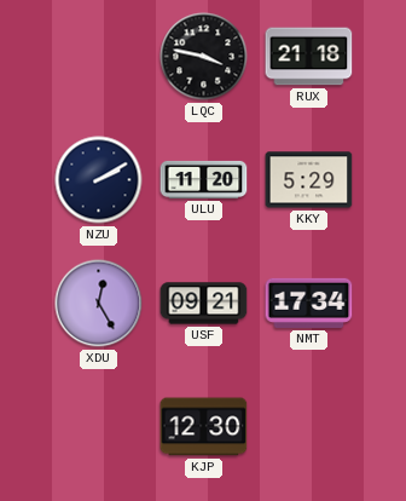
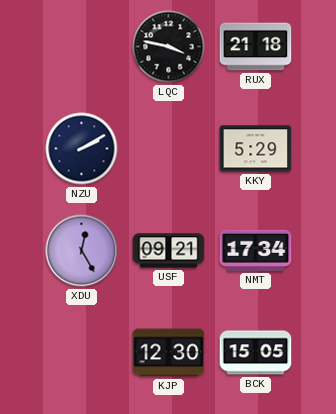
ULU: 11:20 -> none (204, 179)
BCK: none -> 15:05 (256, 353)
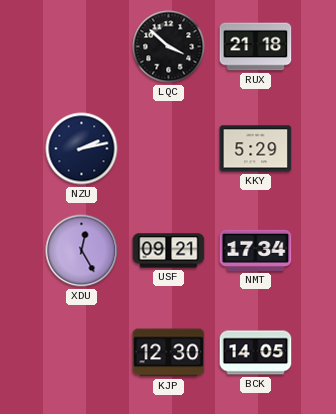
LQC: 3:47 -> 3:52 (169, 47)
NZU: 2:10 -> 2:13 (82, 149)
BCK: 15:05 -> 14:05 (256, 353)
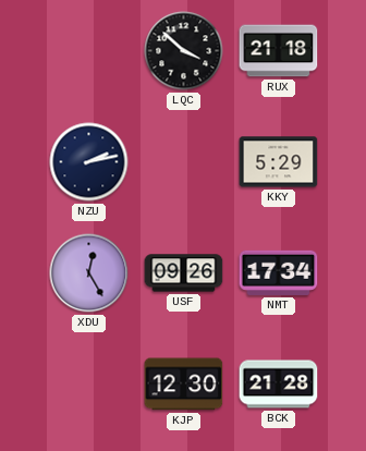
USF: 09:21 -> 09:26 (184, 273)
BCK: 14:05 -> 21:28 (279, 385)
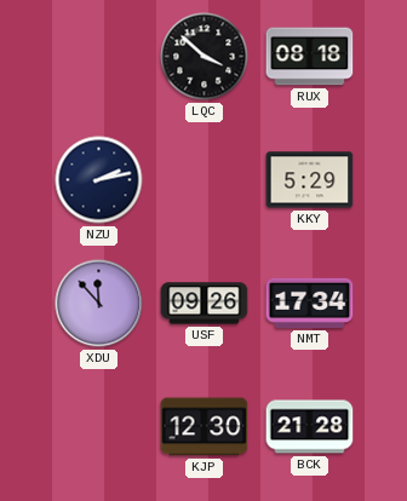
RUX: 21:18 -> 08:18 (310, 57)
XDU: 12:25 -> 11:53 (99, 304)
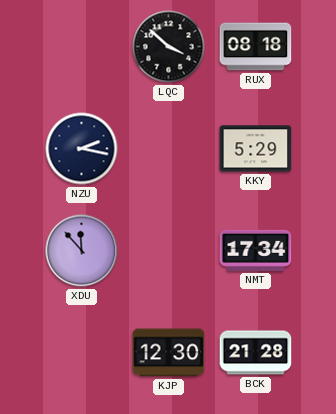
NZU: 2:13 -> 2:17 (82, 149)
USF: 09:26 -> none (205, 304)
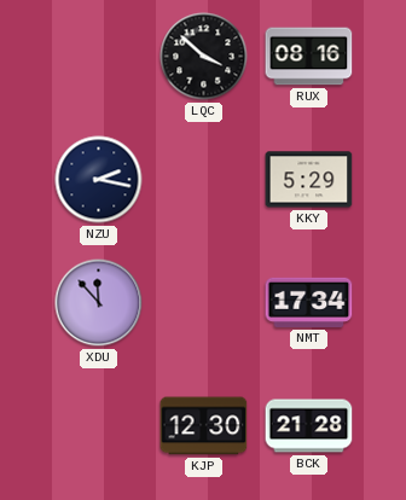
RUX: 08:18 -> 08:16 (309, 57)
